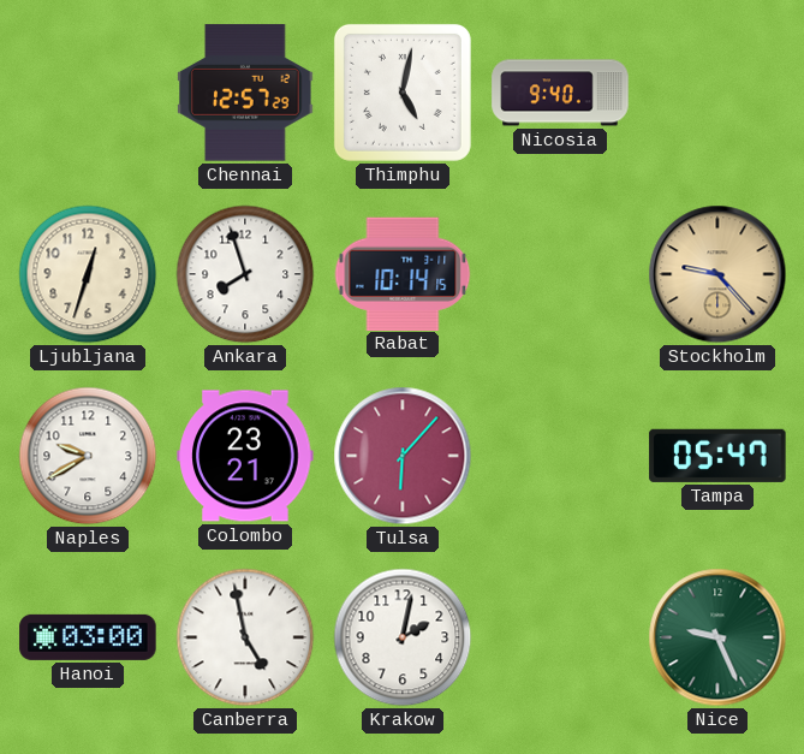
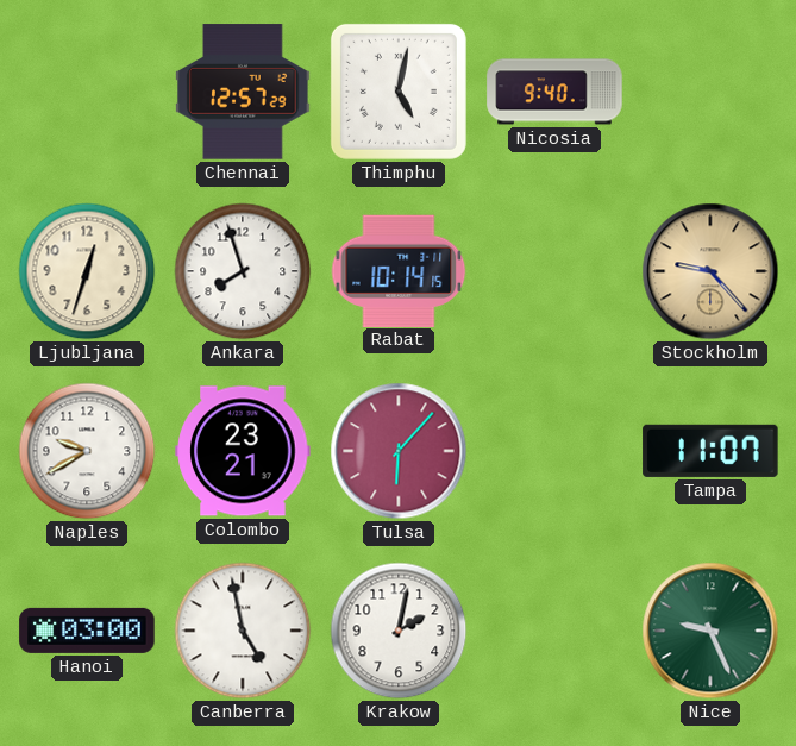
Tampa: 05:47 -> 11:07 (710, 451)
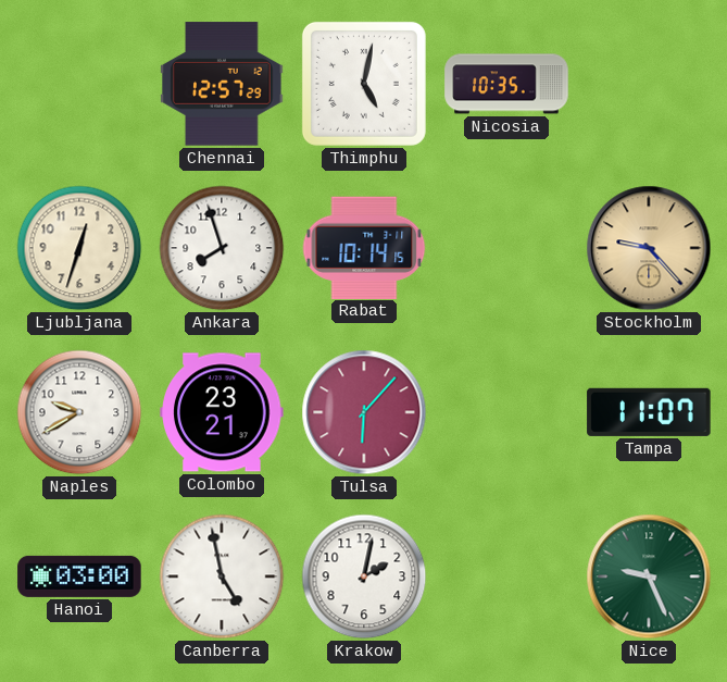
Nicosia: 9:40 -> 10:35 (506, 84)
